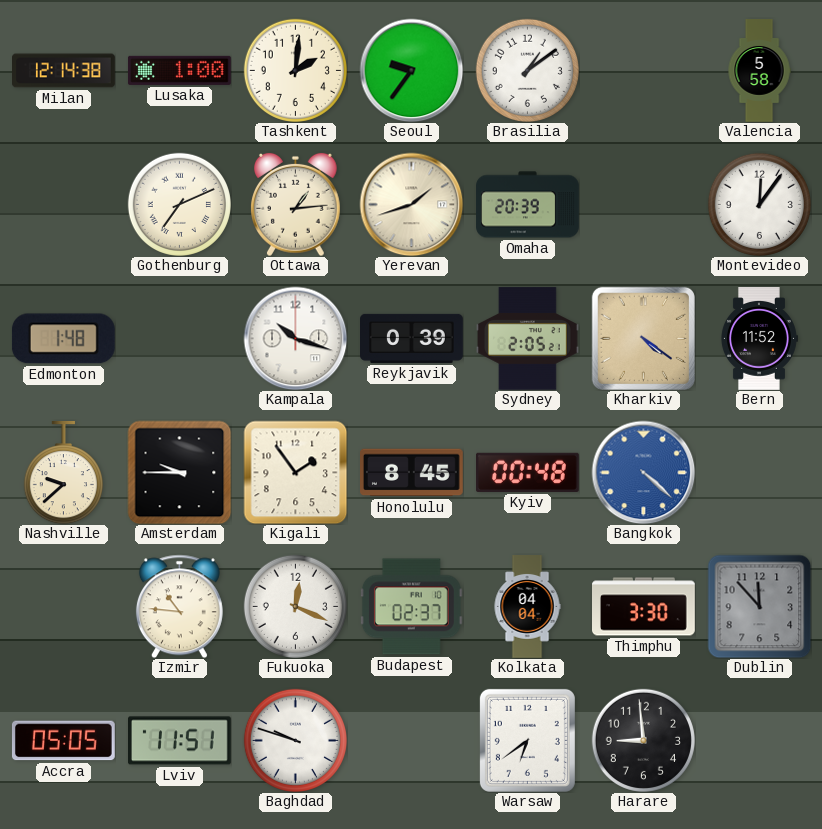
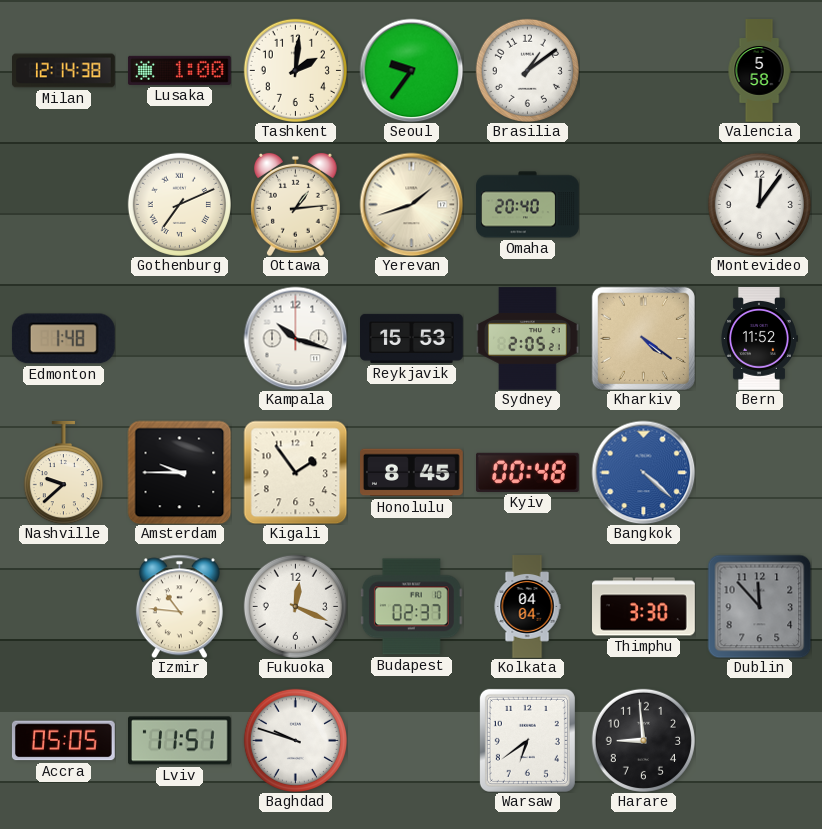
Omaha: 20:39 -> 20:40 (528, 205)
Reykjavik: 0:39 -> 15:53 (412, 338)
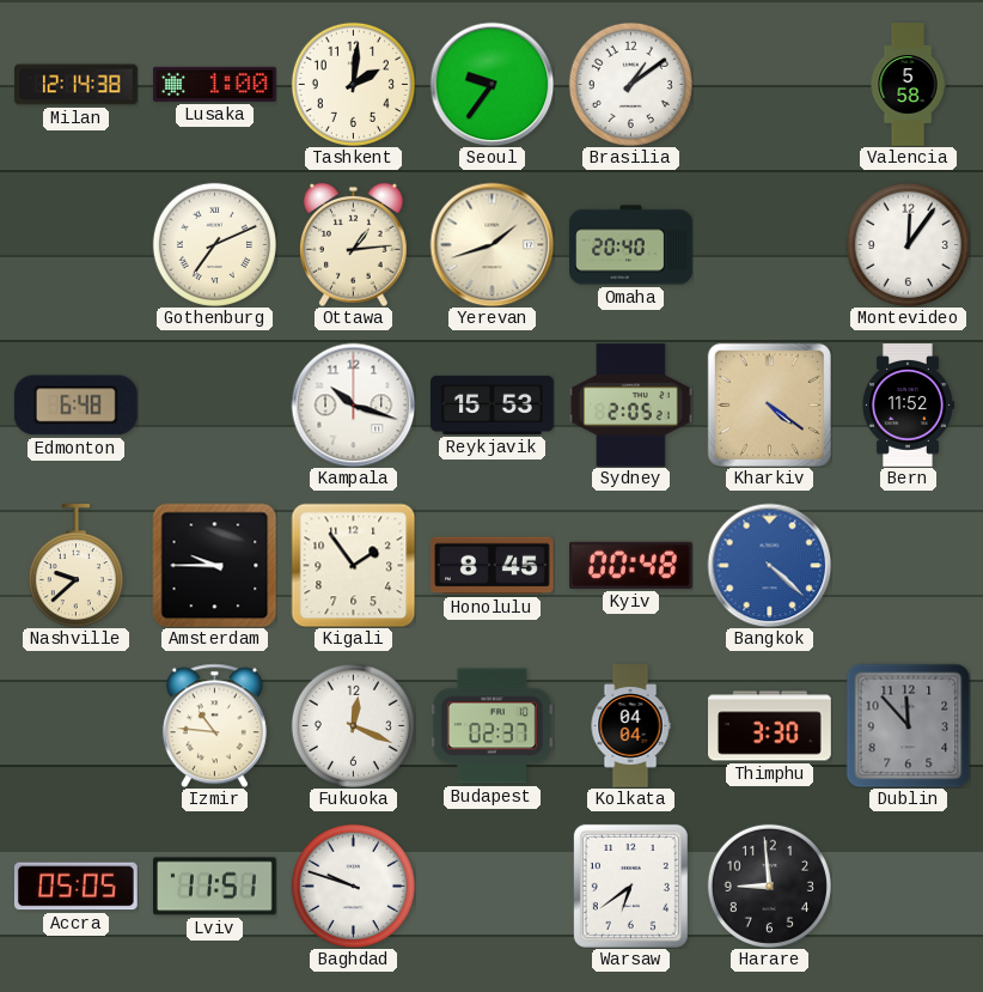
Edmonton: 1:48 -> 6:48 (75, 406)
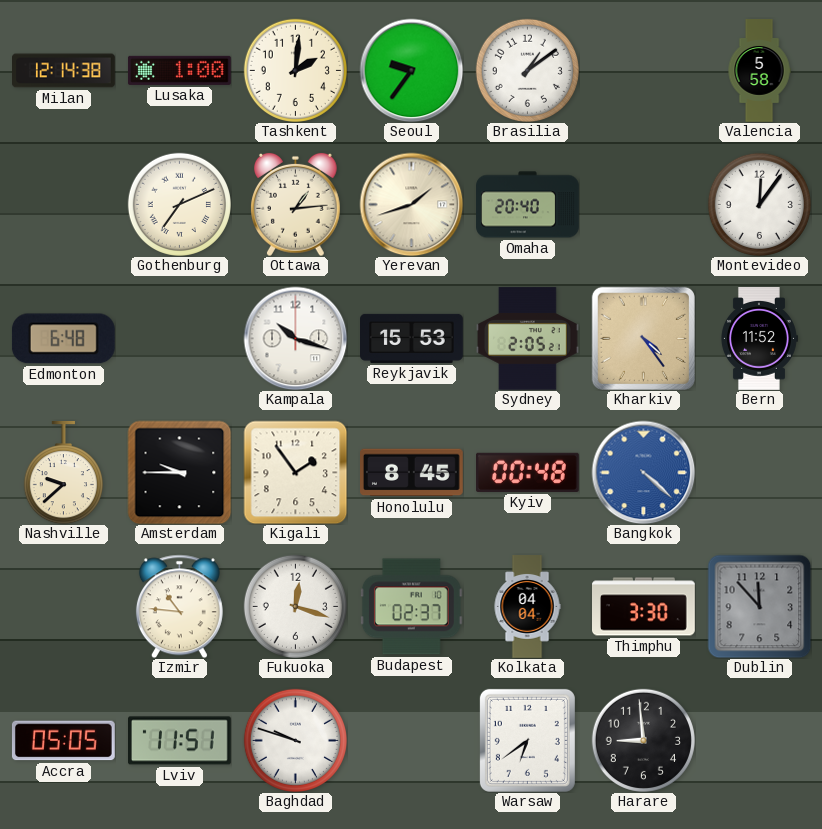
Kharkiv: 4:21 -> 4:24 (643, 338)
Fukuoka: 12:19 -> 12:18 (295, 606)
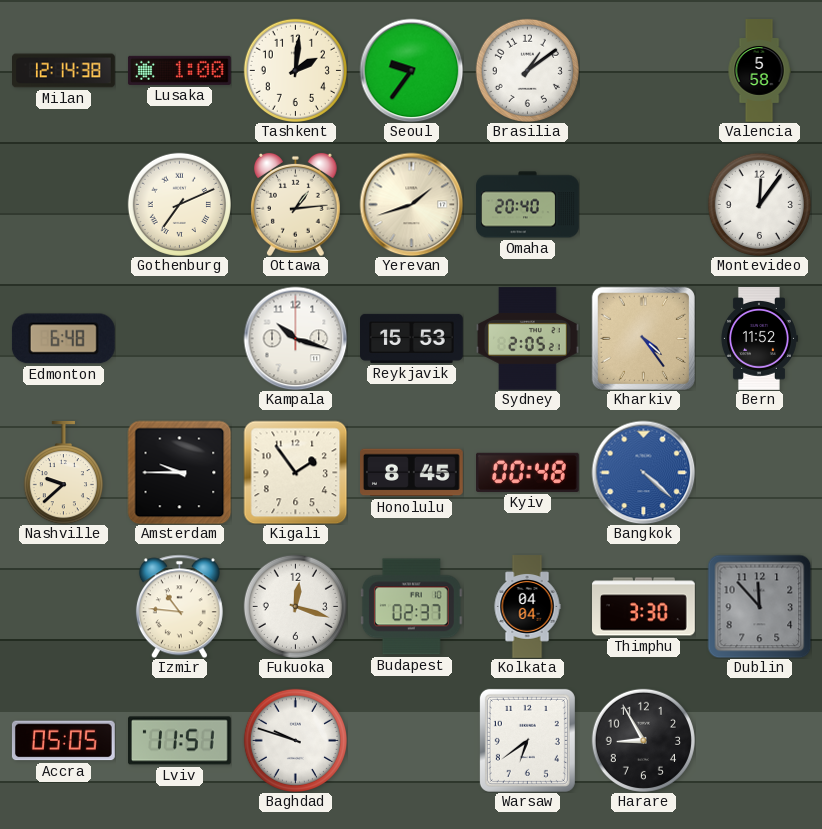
Harare: 8:59 -> 8:55 (643, 740)
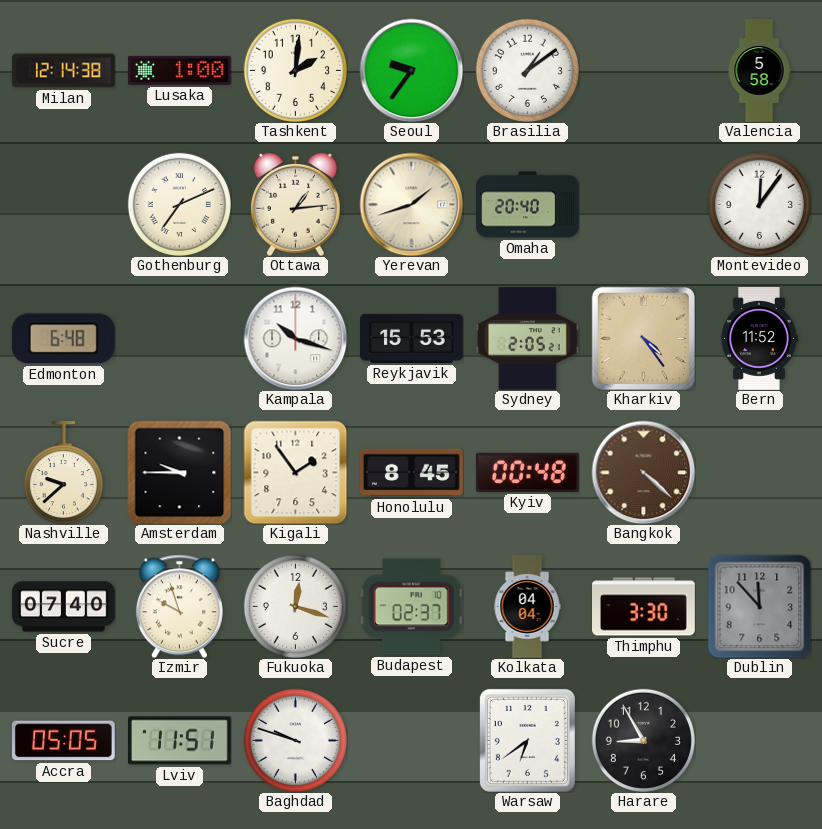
Bangkok dial: blue -> brown (643, 472)
Sucre: none -> 07:40 (64, 607)
Izmir: 10:46 -> 9:57 (179, 606)
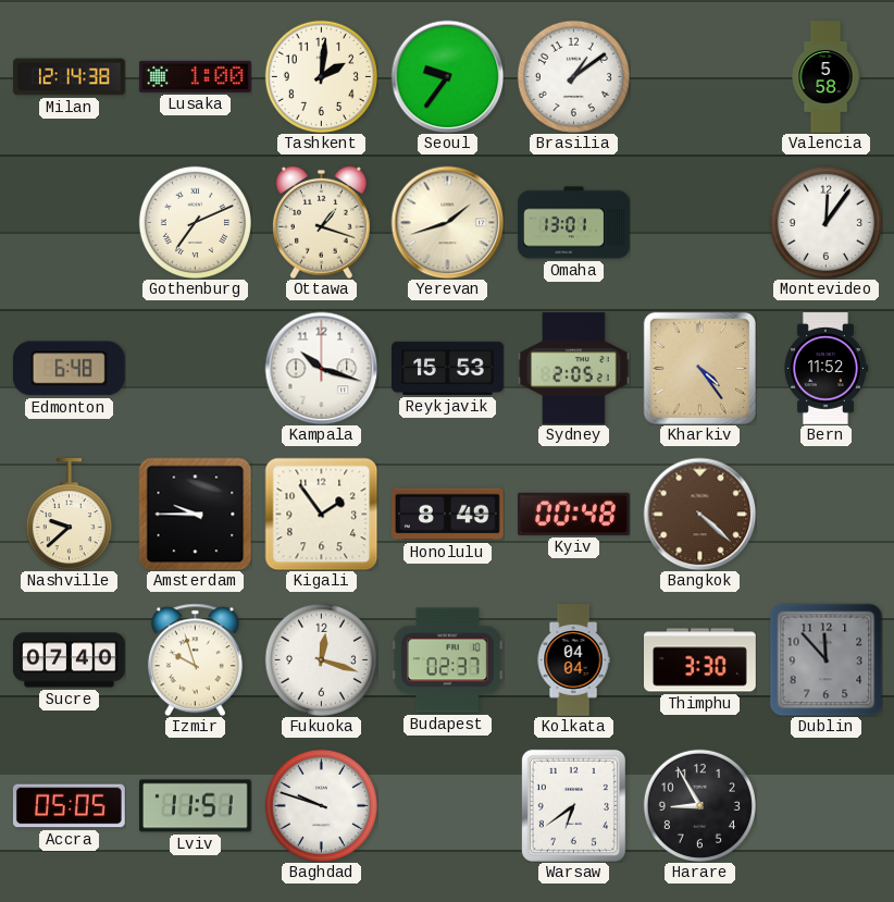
Ottawa: 1:14 -> 1:18 (322, 222)
Omaha: 20:40 -> 13:01 (574, 223)
Honolulu: 8:45 -> 8:49 (448, 515)
